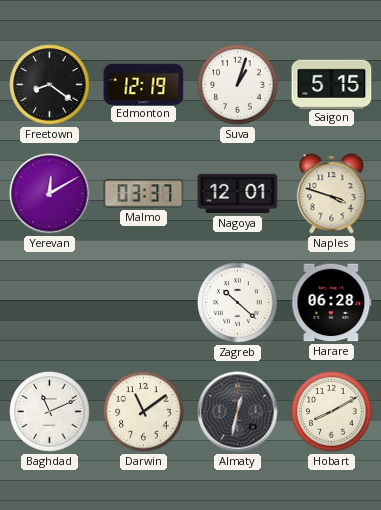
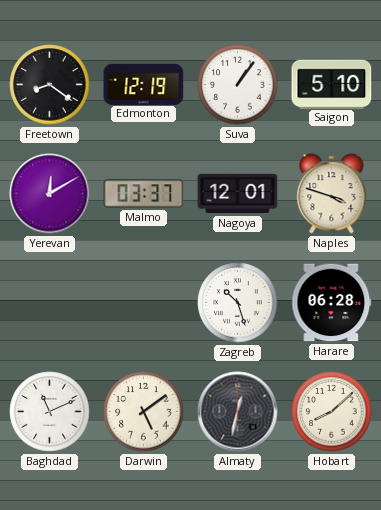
Suva: 1:03 -> 1:06 (238, 85)
Saigon: 5:15 -> 5:10 (332, 84)
Zagreb: 10:22 -> 10:27 (238, 303)
Darwin: 11:09 -> 5:09 (144, 412)
Hobart: 8:10 -> 8:08 (332, 412)
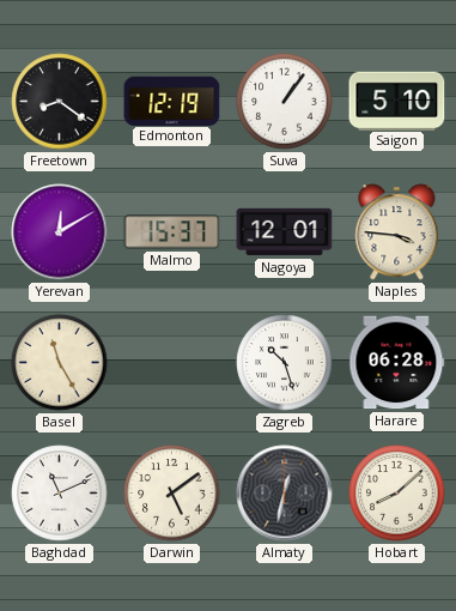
Malmo: 03:37 -> 15:37 (172, 232)
Naples: 3:48 -> 3:46 (397, 232)
Basel: none -> 11:25 (60, 363)
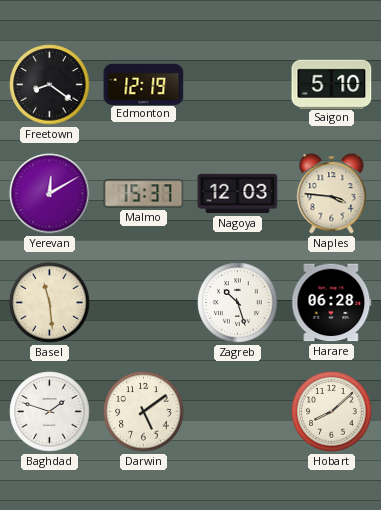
Suva: 1:06 -> none (285, 102)
Nagoya: 12:01 -> 12:03 (238, 194)
Basel: 11:25 -> 11:29 (50, 303)
Baghdad: 11:11 -> 1:48 (50, 412)
Almaty: 12:32 -> none (285, 494)
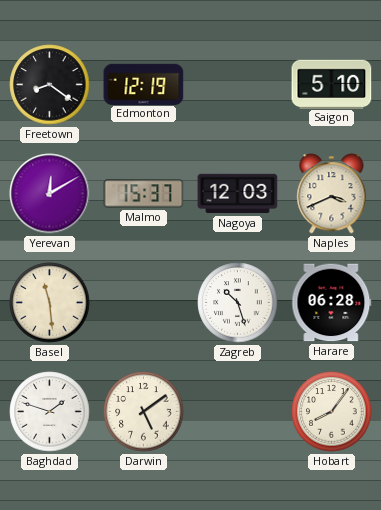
Naples: 3:46 -> 3:41 (332, 194)
Hobart: 8:08 -> 8:06 (332, 412)
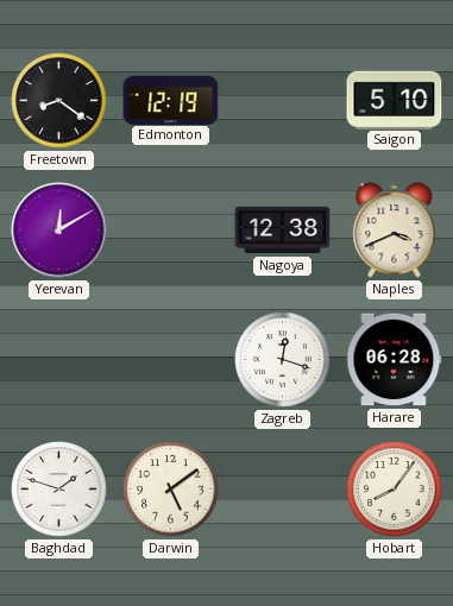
Malmo: 15:37 -> none (144, 194)
Nagoya: 12:03 -> 12:38 (283, 231)
Basel: 11:29 -> none (50, 303)
Zagreb: 10:27 -> 12:18 (283, 360)
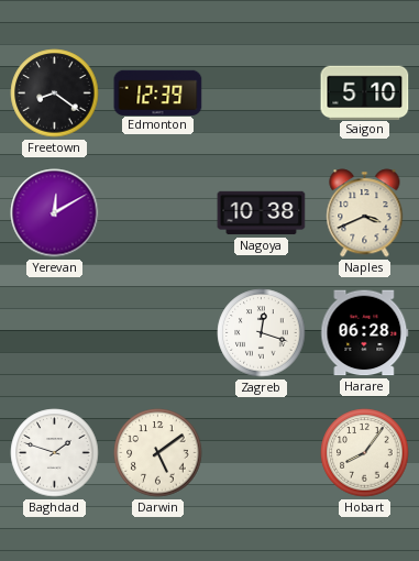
Edmonton: 12:19 -> 12:39 (158, 92)
Nagoya: 12:38 -> 10:38 (262, 213)
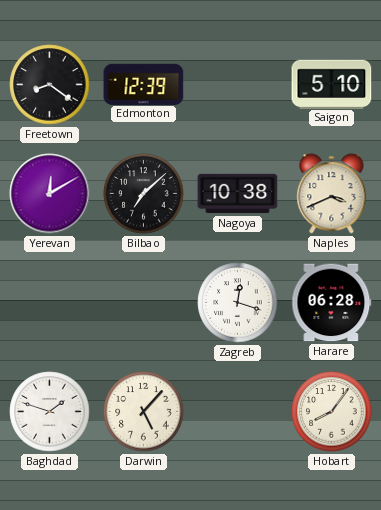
Bilbao: none -> 7:08 (144, 194)
Darwin: 5:09 -> 5:07 (144, 412)
